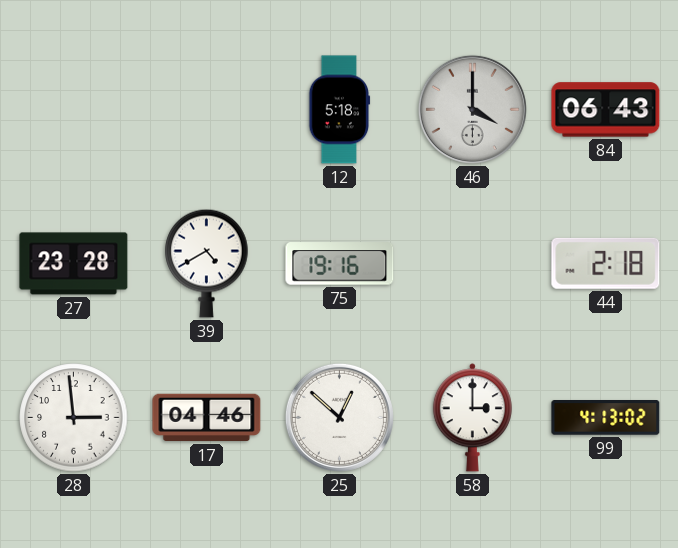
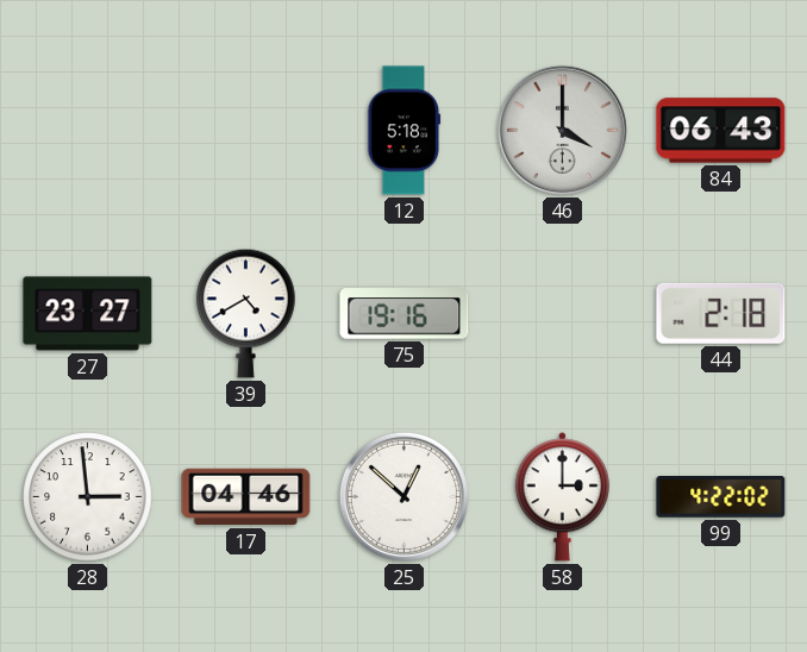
27: 23:28 -> 23:27 (88, 314)
99: 4:13 -> 4:22 (721, 497)
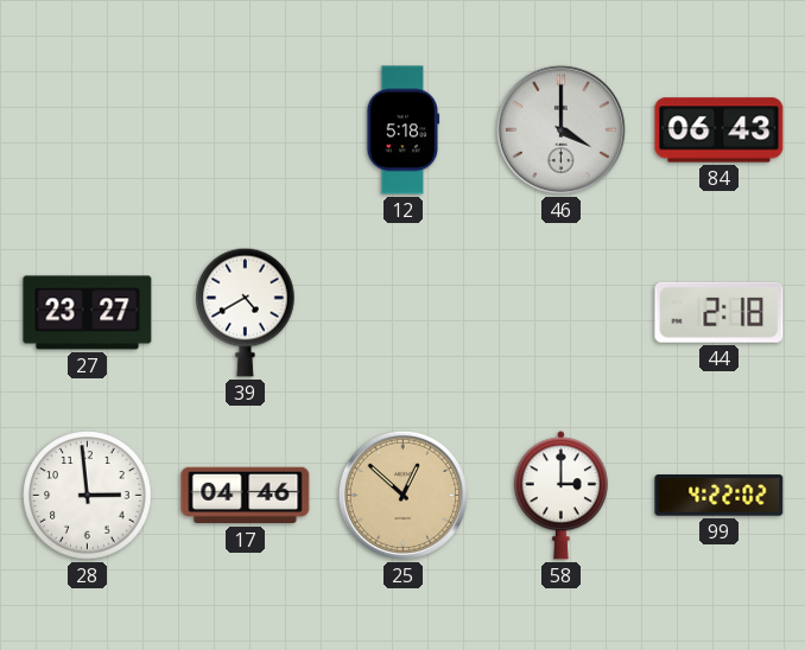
75: 19:16 -> none (405, 314)
25 dial: white -> champagne (402, 495)
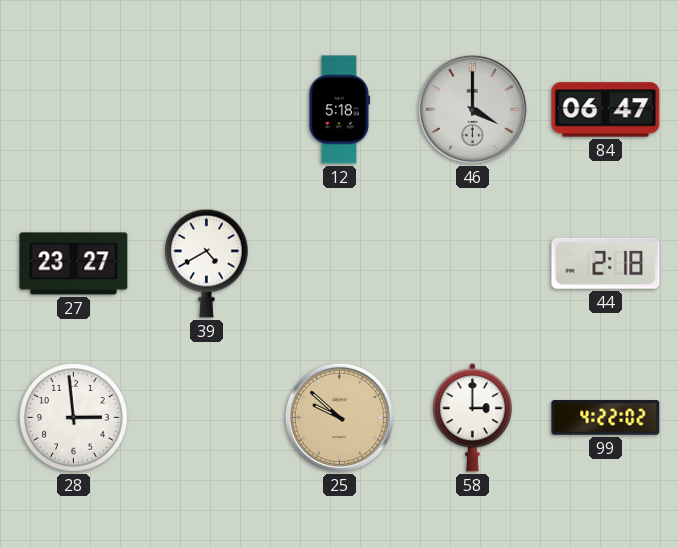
84: 06:43 -> 06:47 (606, 110)
17: 04:46 -> none (246, 496)
25: 12:52 -> 9:52 (339, 417)
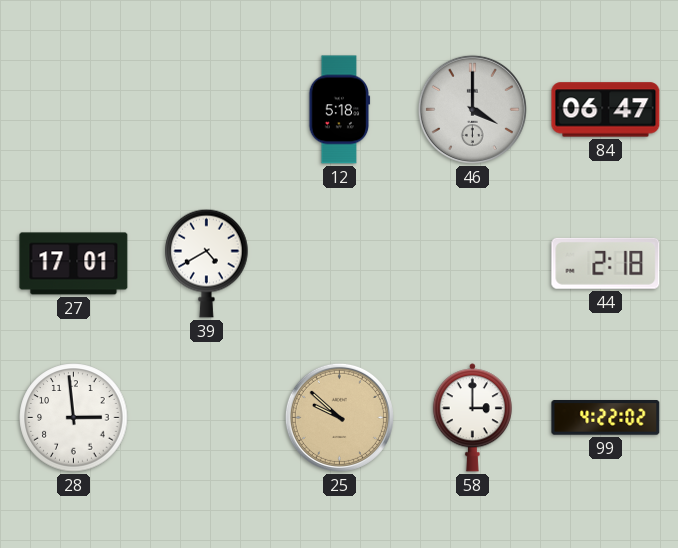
27: 23:27 -> 17:01 (74, 264)
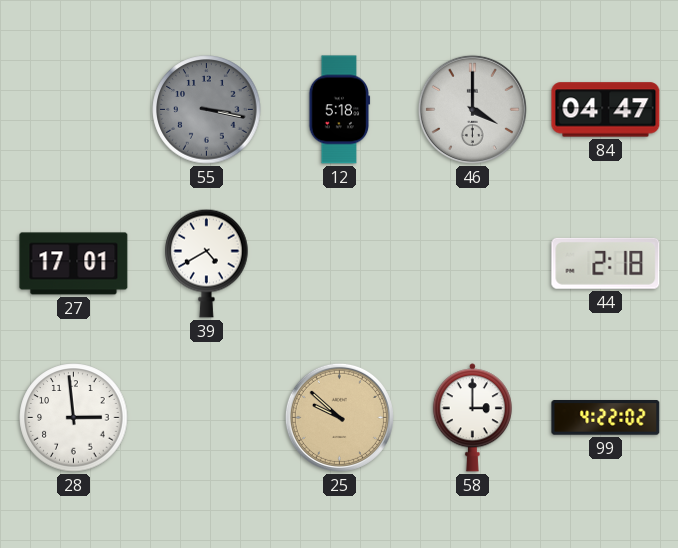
55: none -> 3:17 (207, 110)
84: 06:47 -> 04:47 (606, 110)
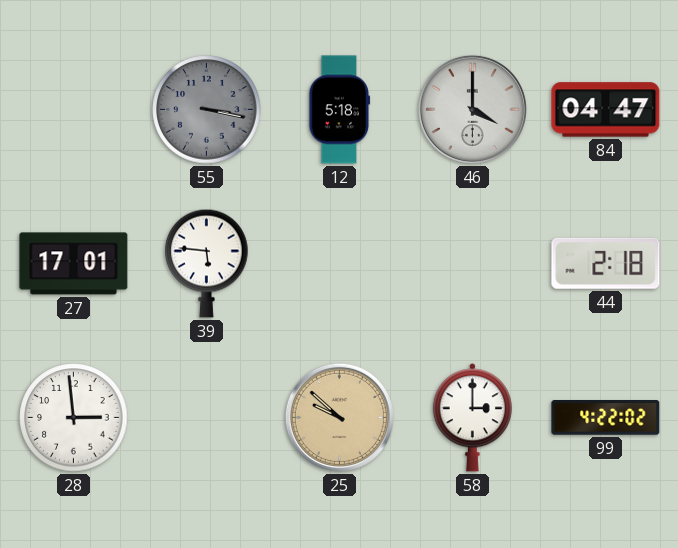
39: 4:40 -> 5:46 (207, 263)
